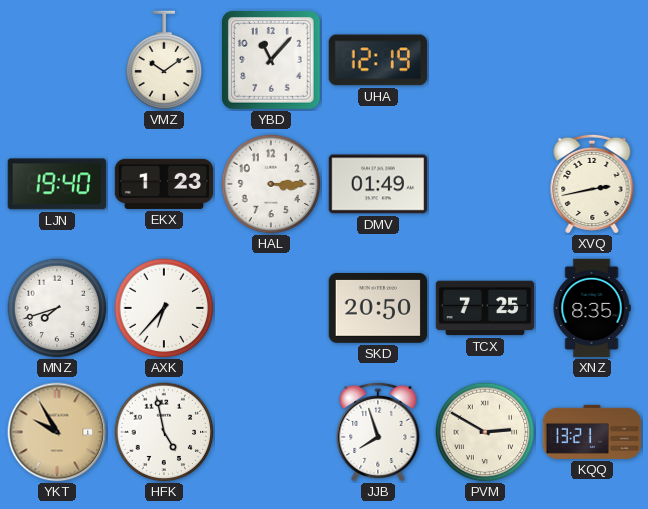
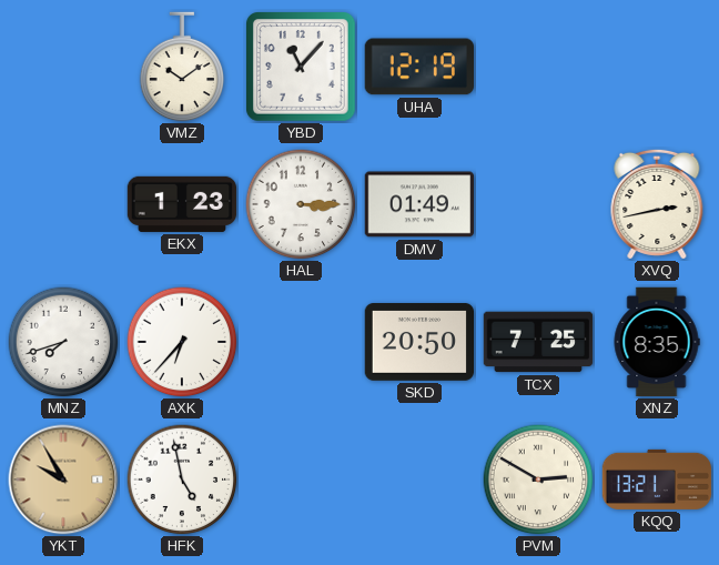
LJN: 19:40 -> none (57, 184)
JJB: 7:57 -> none (378, 431)
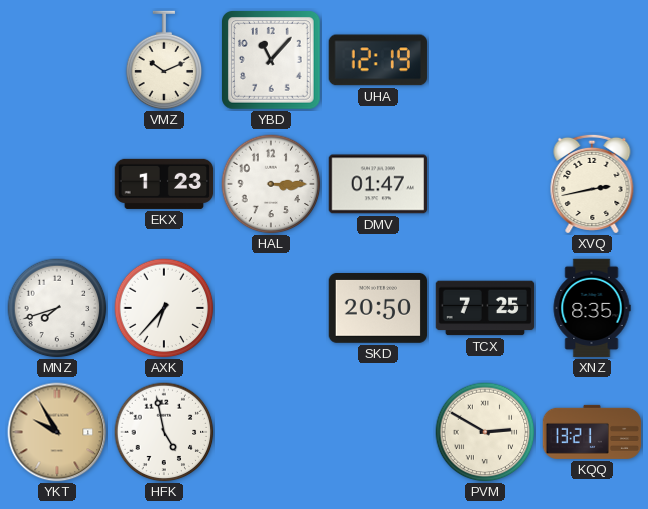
VMZ: 10:09 -> 10:11 (164, 60)
DMV: 01:49 -> 01:47 (377, 184)
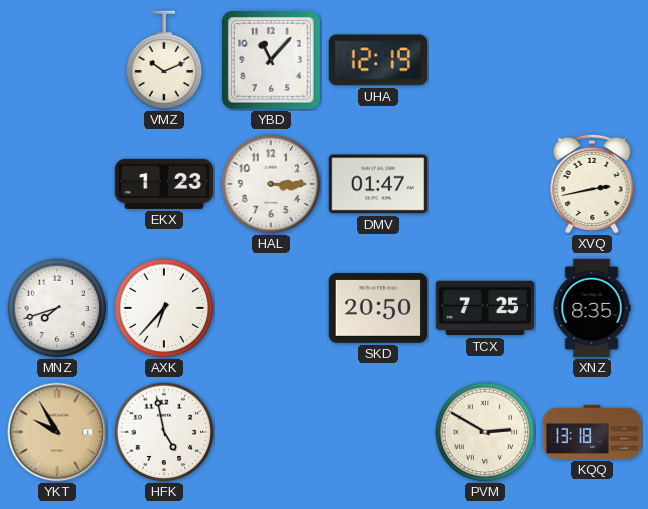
KQQ: 13:21 -> 13:18 (592, 432)
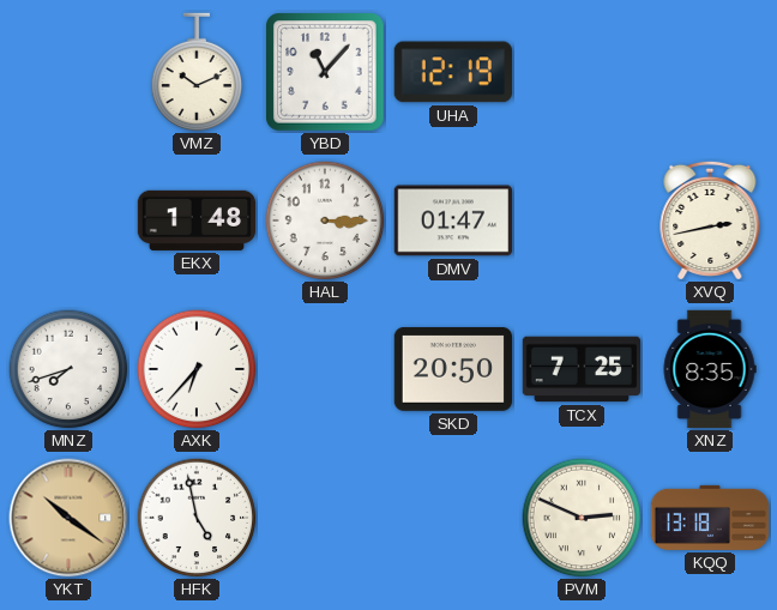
EKX: 1:23 -> 1:48 (197, 221)
YKT: 9:55 -> 10:21 (68, 518)
PVM: 2:50 -> 2:49 (582, 518)
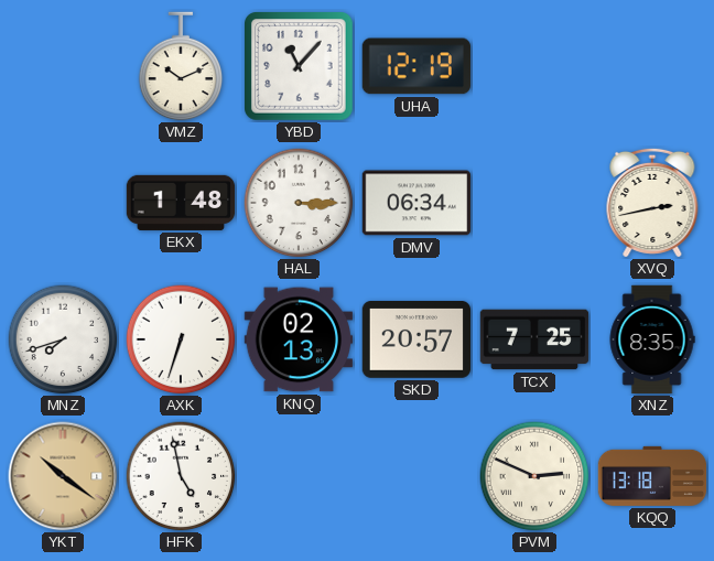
DMV: 01:47 -> 06:34 (415, 203)
AXK: 6:37 -> 6:33 (181, 339)
KNQ: none -> 02:13 (297, 339)
SKD: 20:50 -> 20:57 (415, 341)
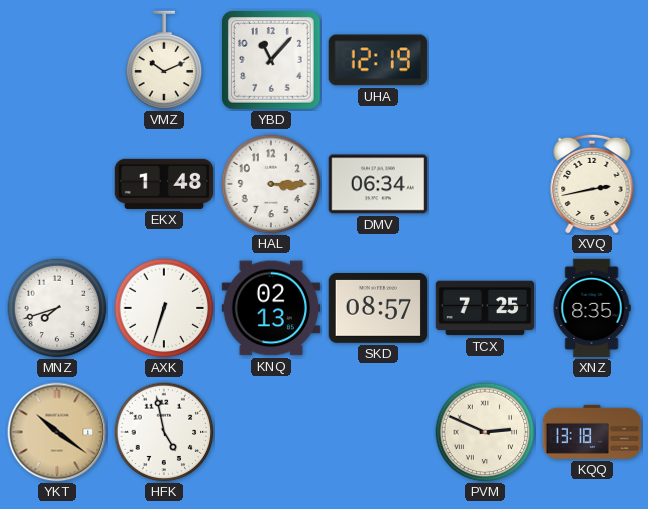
SKD: 20:57 -> 08:57 (377, 309)
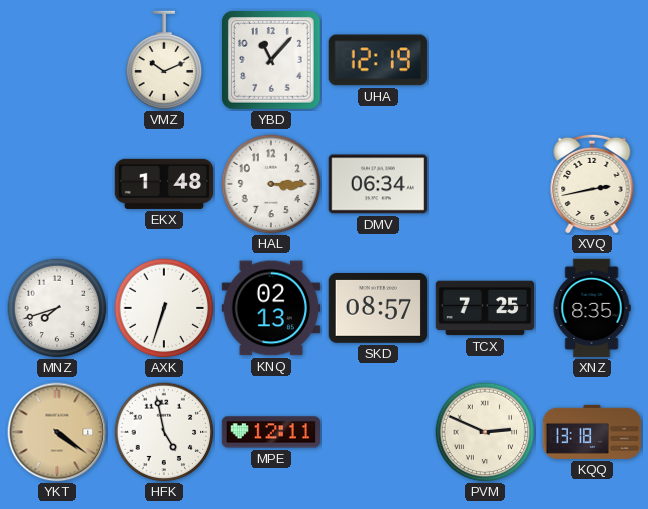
YKT: 10:21 -> 4:21 (57, 432)
MPE: none -> 12:11 (270, 432)
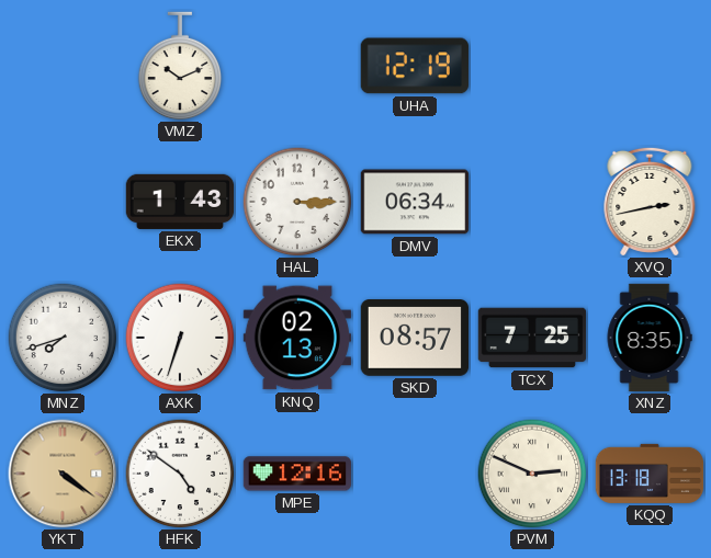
YBD: 11:07 -> none (272, 61)
EKX: 1:48 -> 1:43 (180, 202)
HFK: 4:58 -> 4:51 (180, 474)
MPE: 12:11 -> 12:16 (296, 474)
